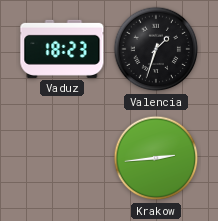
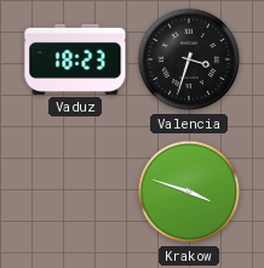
Valencia: 1:33 -> 3:33 (189, 59)
Krakow: 2:44 -> 3:48 (189, 192)
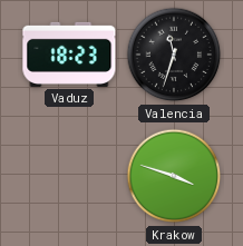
Valencia: 3:33 -> 11:33 (174, 55)
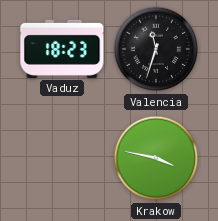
Krakow: 3:48 -> 3:47 (156, 158)
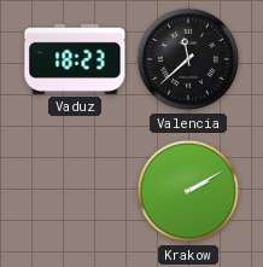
Valencia: 11:33 -> 11:38 (188, 59)
Krakow: 3:47 -> 2:10 (188, 191)
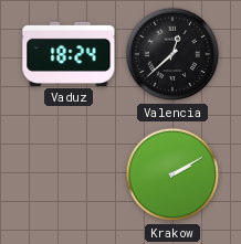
Vaduz: 18:23 -> 18:24 (69, 54)
Valencia: 11:38 -> 12:38 (172, 54)
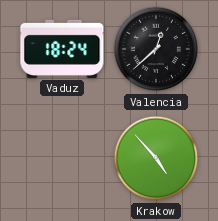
Krakow: 2:10 -> 4:53 (156, 158)
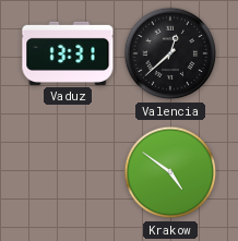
Vaduz: 18:24 -> 13:31 (68, 53)
Krakow: 4:53 -> 4:51 (170, 172)
